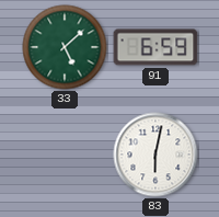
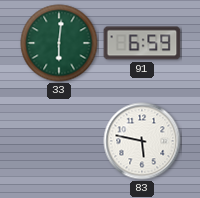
33: 5:08 -> 6:01 (59, 43)
83: 6:02 -> 5:47 (142, 141)
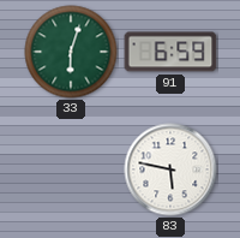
33: 6:01 -> 6:03 (71, 52)
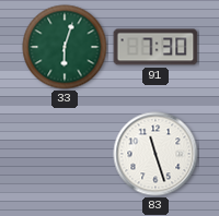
91: 6:59 -> 7:30 (155, 47)
83: 5:47 -> 11:27 (155, 154)
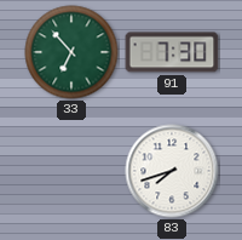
33: 6:03 -> 6:53 (71, 52)
83: 11:27 -> 7:42 (172, 171)
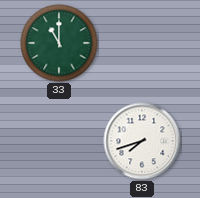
33: 6:53 -> 11:00 (59, 43)
91: 7:30 -> none (172, 52)
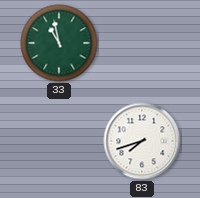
33: 11:00 -> 10:58 (59, 43)
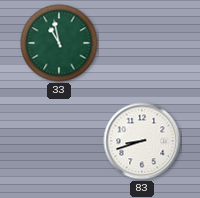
83: 7:42 -> 8:42 (142, 141)
